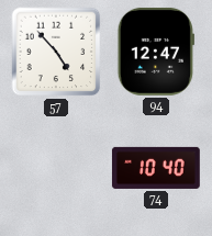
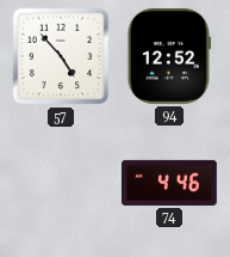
94: 12:47 -> 12:52 (169, 56)
74: 10:40 -> 4:46 (169, 183)
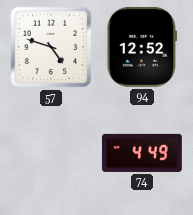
57: 4:53 -> 4:48 (51, 47)
74: 4:46 -> 4:49 (142, 153)
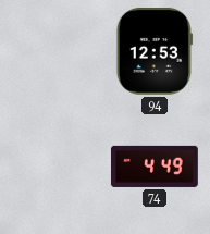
57: 4:48 -> none (51, 47)
94: 12:52 -> 12:53 (155, 51)
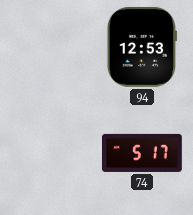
74: 4:49 -> 5:17 (142, 153)
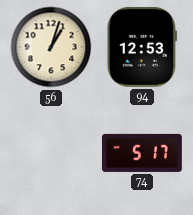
56: none -> 1:03 (51, 47)
